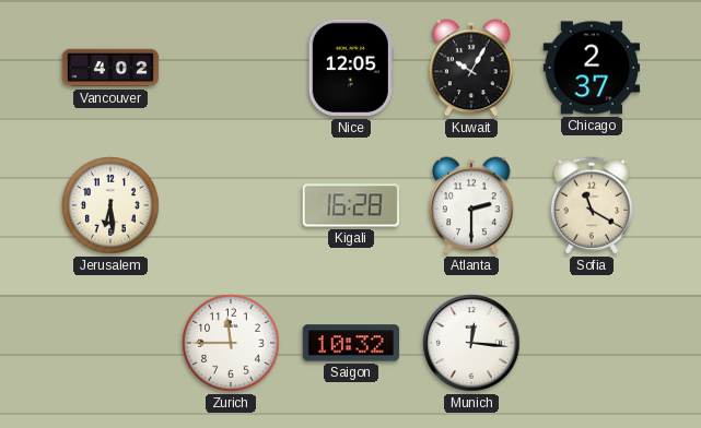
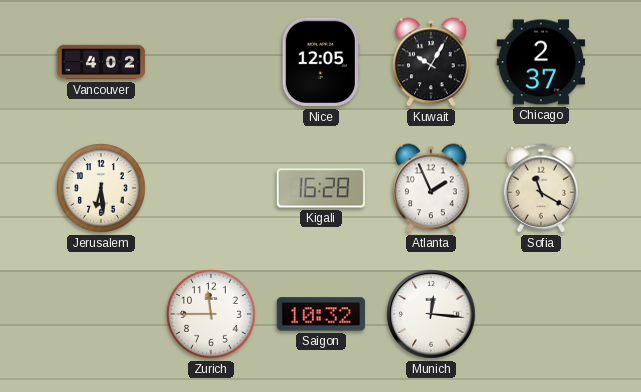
Atlanta: 2:30 -> 1:56 (431, 188)
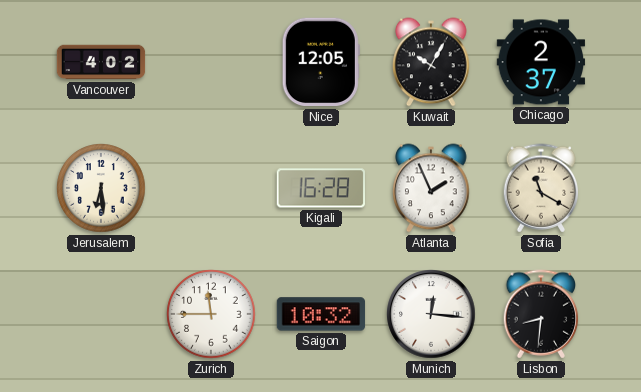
Lisbon: none -> 8:31 (541, 314)
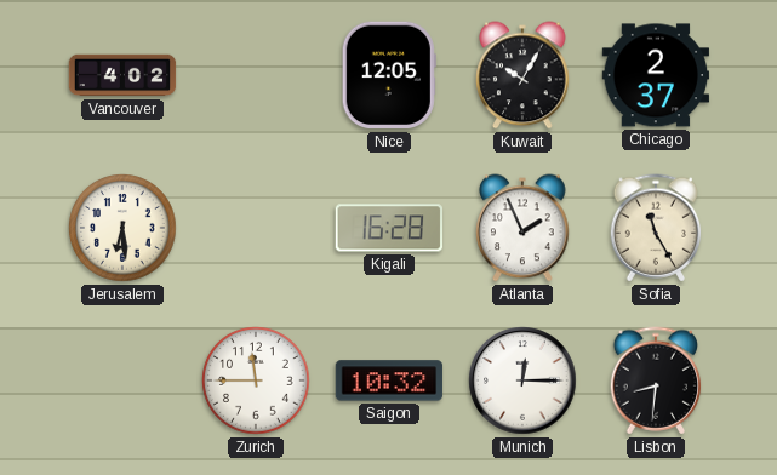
Sofia: 11:20 -> 11:25 (656, 228)
Munich: 12:16 -> 12:15 (522, 380)
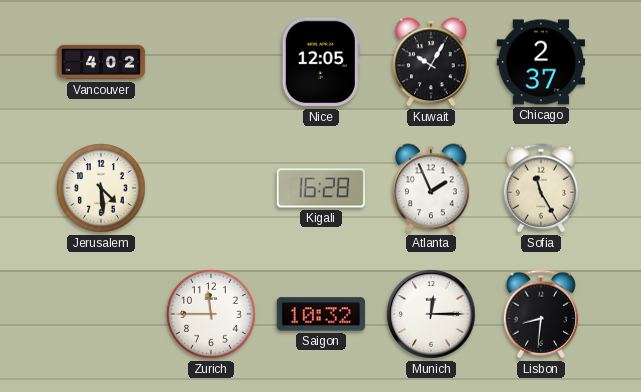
Jerusalem: 6:29 -> 4:29 (101, 188)
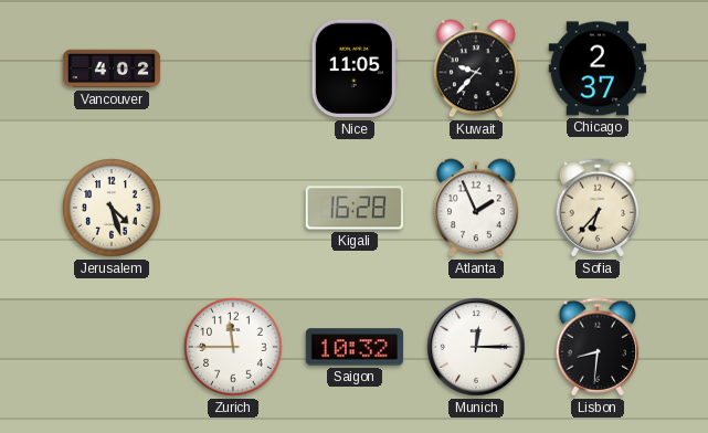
Nice: 12:05 -> 11:05 (355, 68)
Kuwait: 10:05 -> 9:37 (476, 68)
Jerusalem: 4:29 -> 4:27 (112, 208)
Sofia: 11:25 -> 6:37 (598, 208)
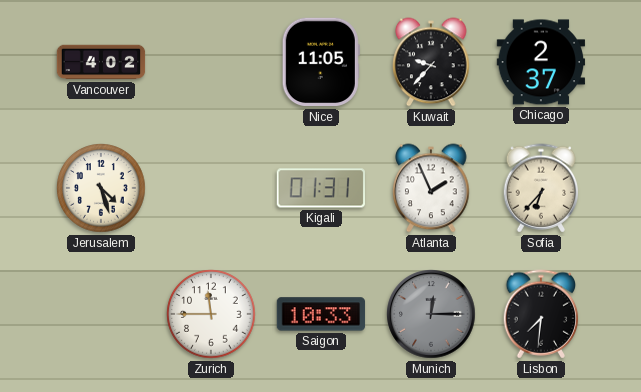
Kigali: 16:28 -> 01:31 (320, 188)
Saigon: 10:32 -> 10:33 (321, 314)
Munich dial: white -> grey (431, 314)
Lisbon: 8:31 -> 7:31 (541, 314)
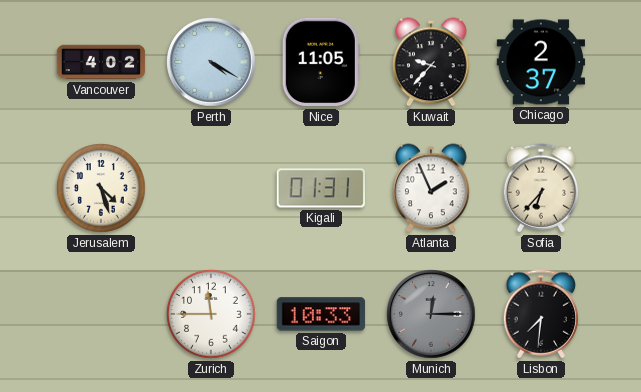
Perth: none -> 4:20 (211, 62)
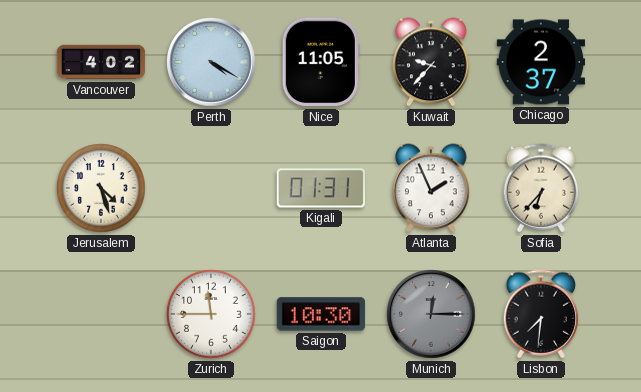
Saigon: 10:33 -> 10:30 (321, 314)
